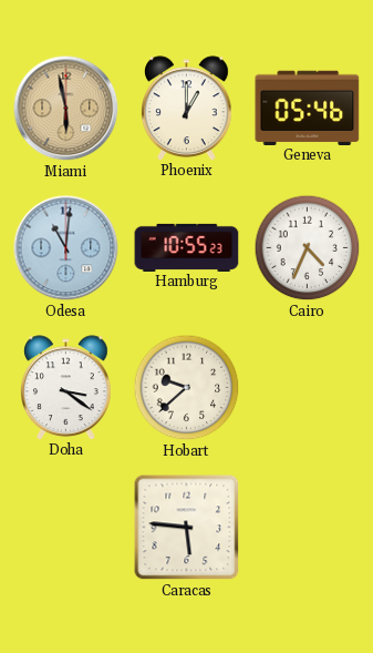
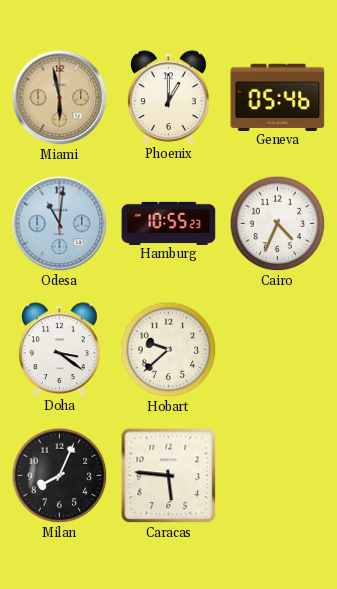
Milan: none -> 8:04 (60, 476)
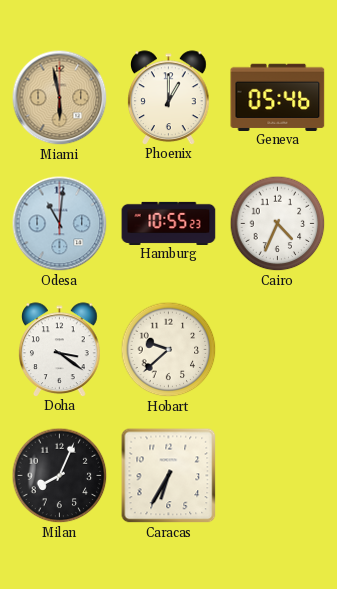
Caracas: 5:46 -> 6:35 (169, 476)
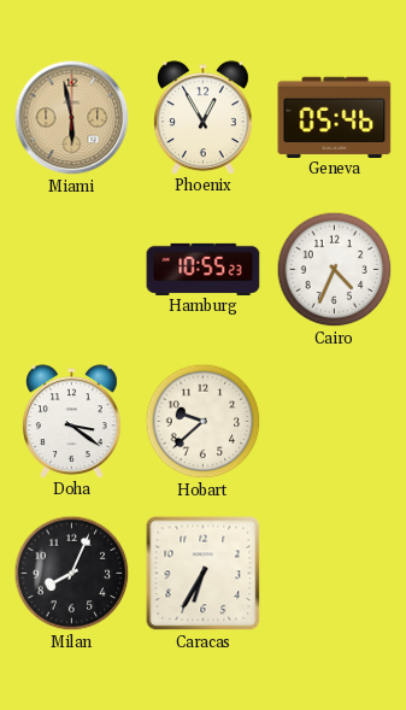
Phoenix: 1:00 -> 12:55 (204, 117)
Odesa: 11:01 -> none (60, 224)
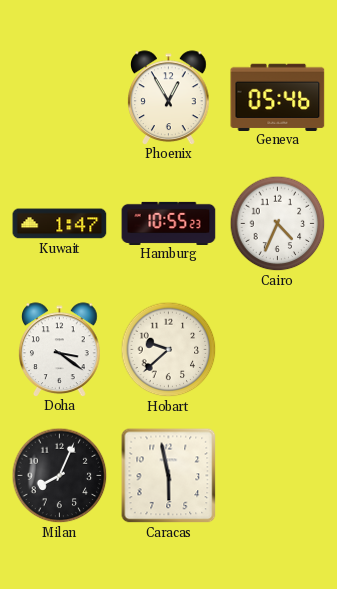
Miami: 5:58 -> none (72, 118)
Kuwait: none -> 1:47 (60, 224)
Caracas: 6:35 -> 5:58 (169, 476)
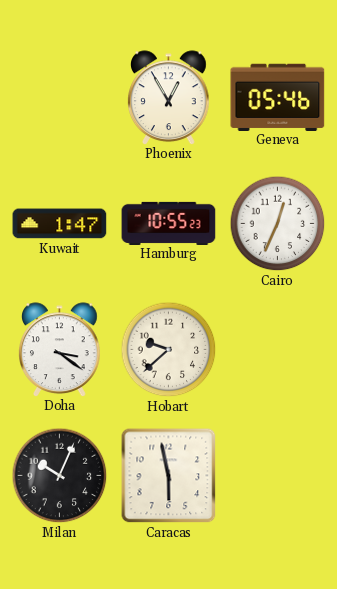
Cairo: 4:34 -> 12:34 (278, 224)
Milan: 8:04 -> 10:04 (60, 476)
